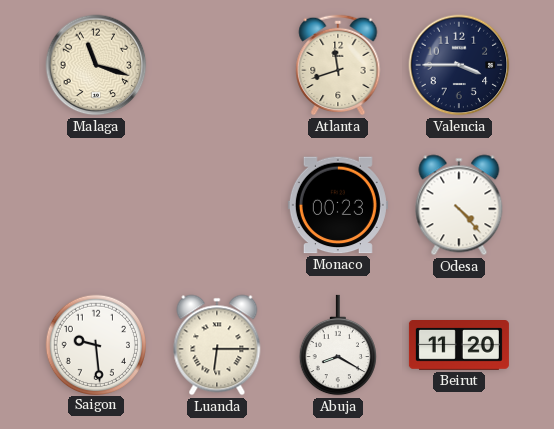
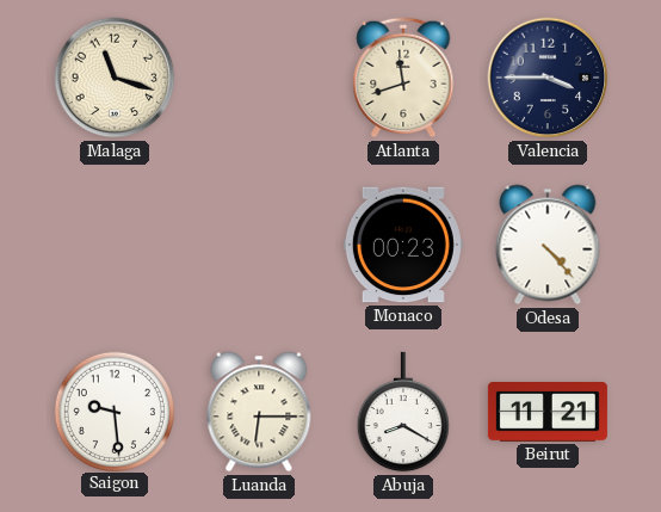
Beirut: 11:20 -> 11:21 (548, 413)
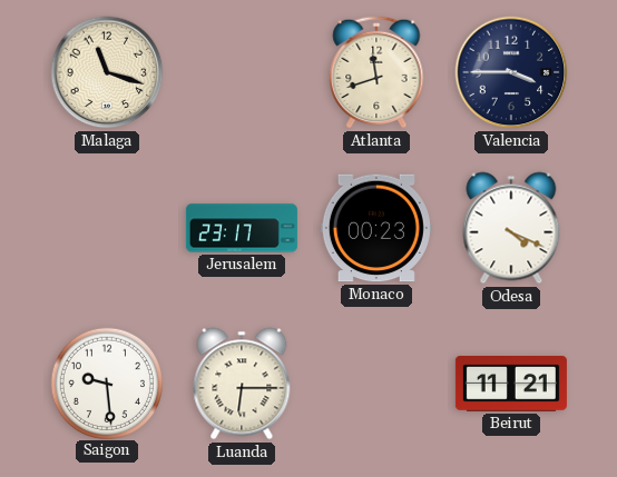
Jerusalem: none -> 23:17 (242, 228)
Odesa: 4:23 -> 4:19 (511, 228)
Abuja: 8:20 -> none (403, 412)
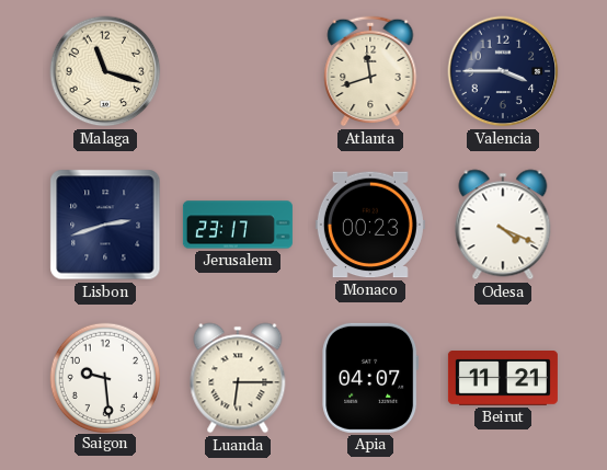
Lisbon: none -> 2:42 (105, 225)
Apia: none -> 04:07 (370, 378)
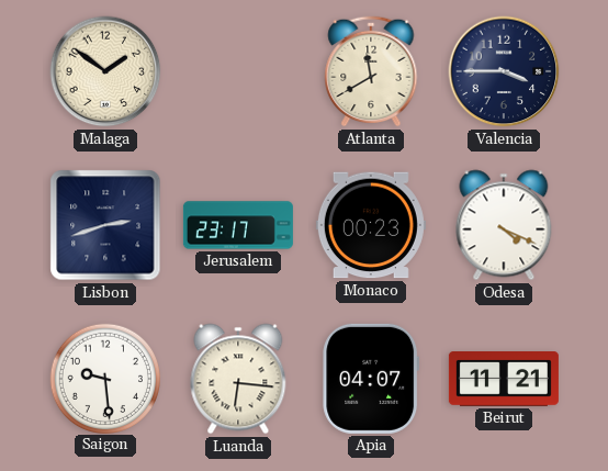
Malaga: 11:18 -> 1:51 (105, 71)
Atlanta: 11:42 -> 11:40 (371, 71)
Luanda: 6:15 -> 6:16 (238, 379)
